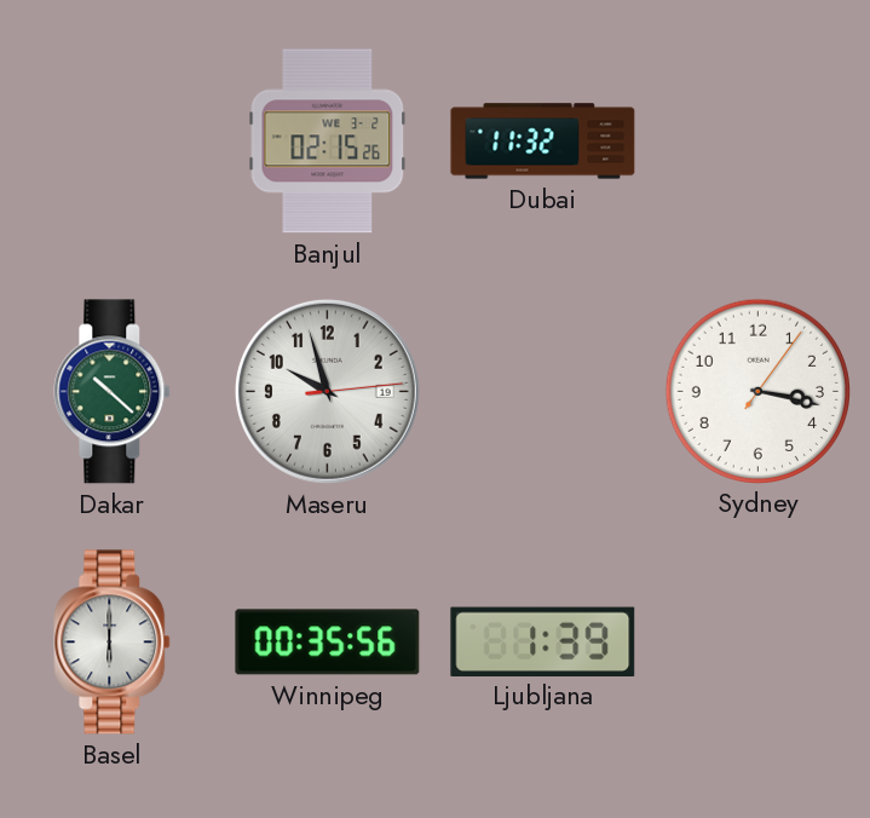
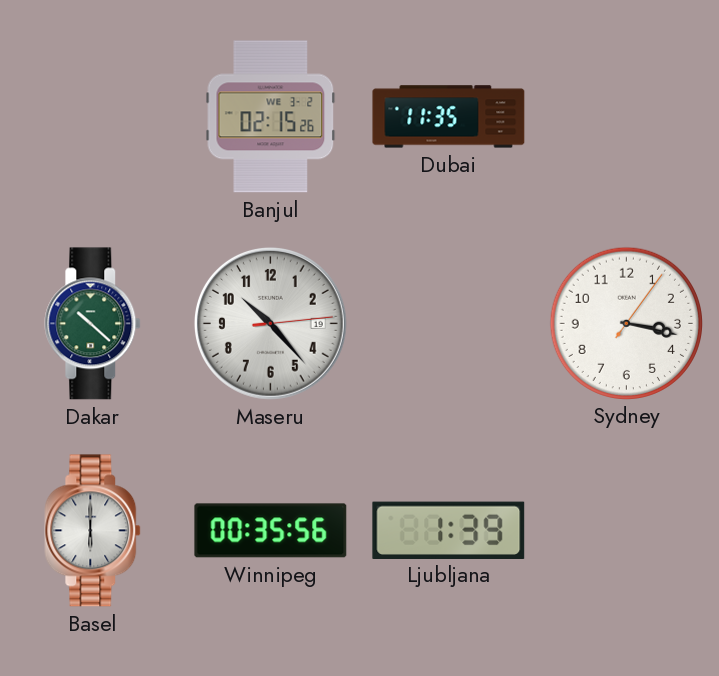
Dubai: 11:32 -> 11:35 (449, 117)
Maseru: 9:57 -> 10:23 (270, 323)
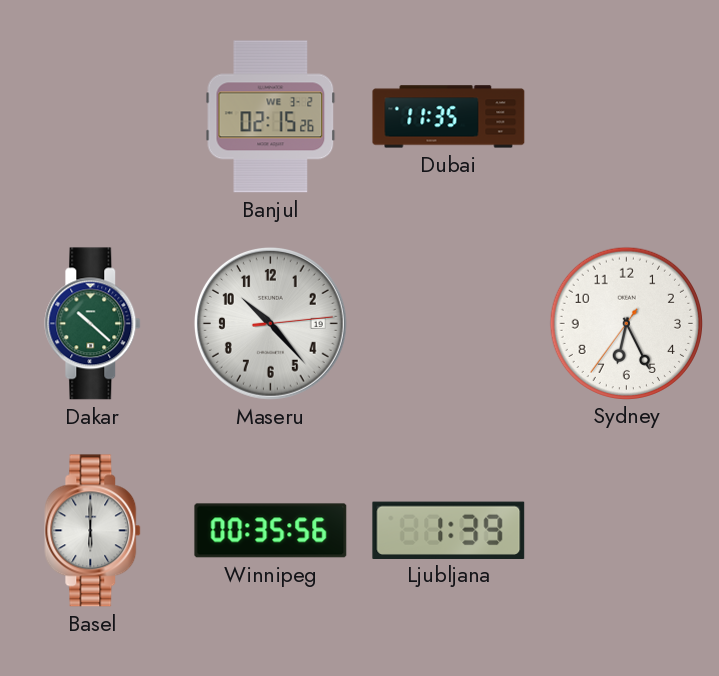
Sydney: 3:17 -> 6:25 (626, 323)
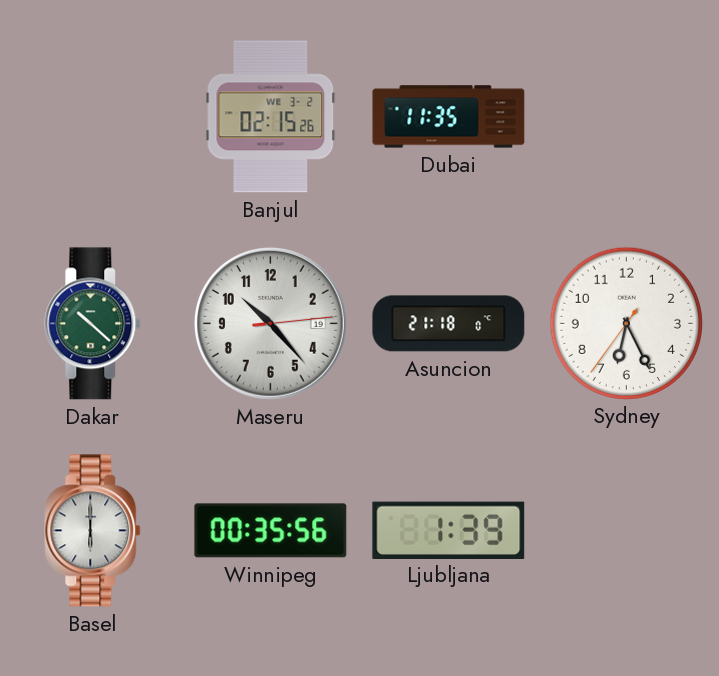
Asuncion: none -> 21:18 (449, 324)
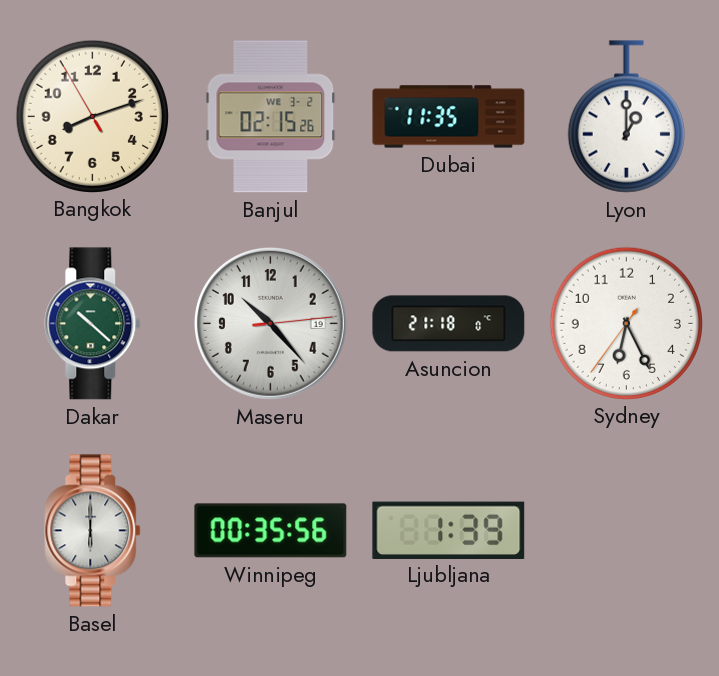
Bangkok: none -> 8:11 (92, 116)
Lyon: none -> 1:00 (626, 117)
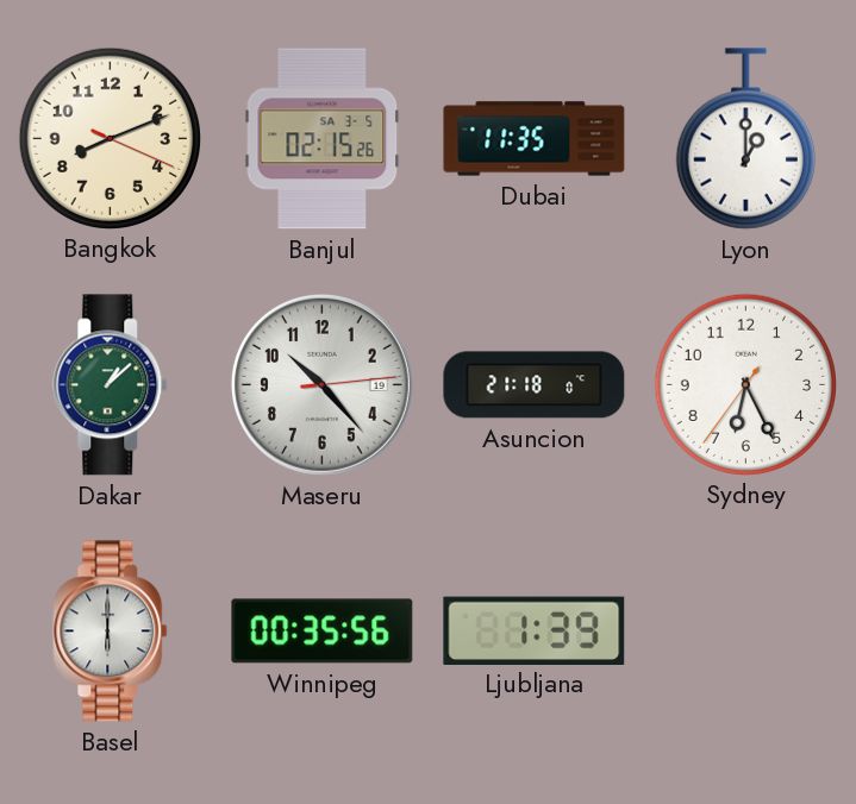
Bangkok: 8:11:55 -> 8:11:19 (110, 138)
Banjul date: WE 3-2 -> SA 3-5 (323, 139)
Dakar: 10:22 -> 1:08 (111, 385)
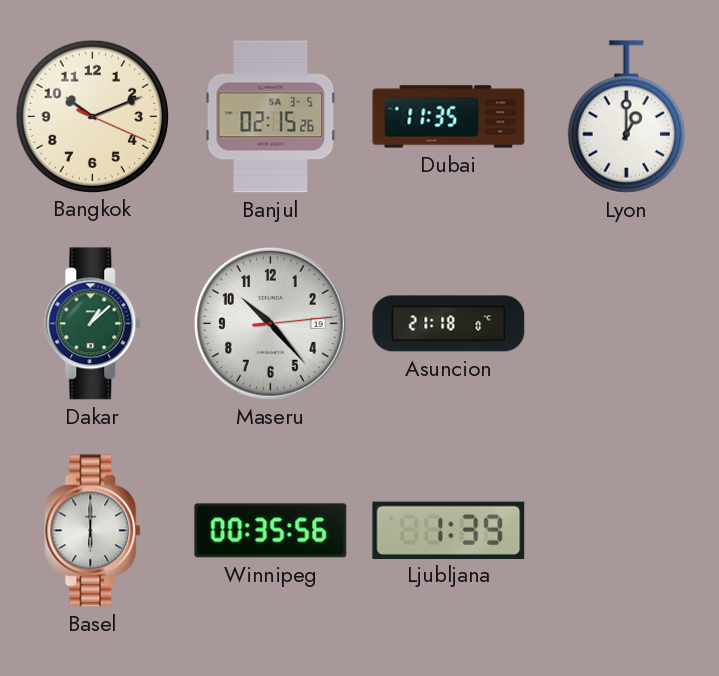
Bangkok: 8:11 -> 10:11 (92, 116)
Sydney: 6:25 -> none (745, 384)
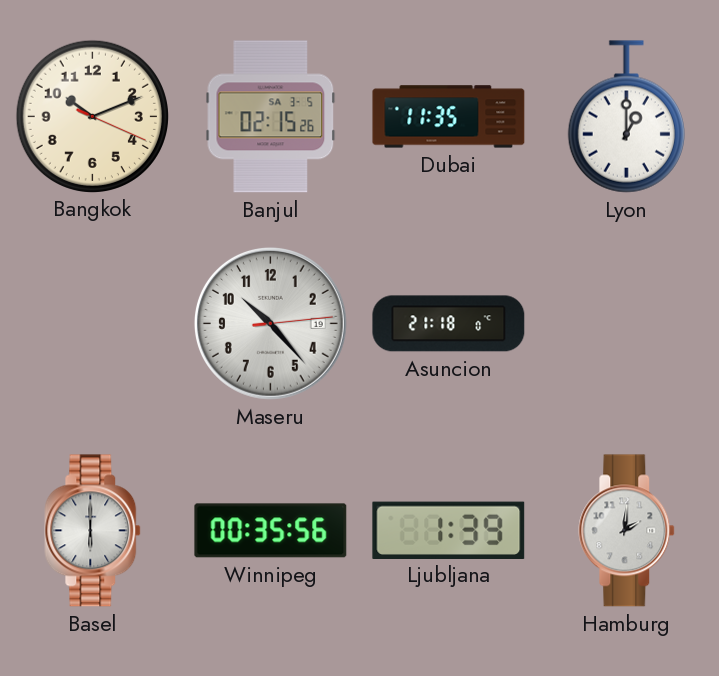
Dakar: 1:08 -> none (93, 324)
Hamburg: none -> 2:01 (627, 531)
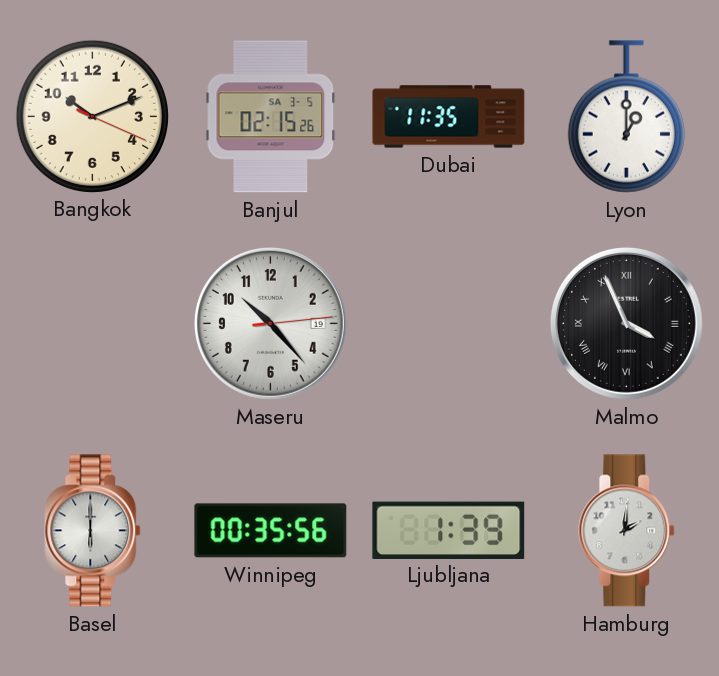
Asuncion: 21:18 -> none (449, 324)
Malmo: none -> 3:56 (626, 323)
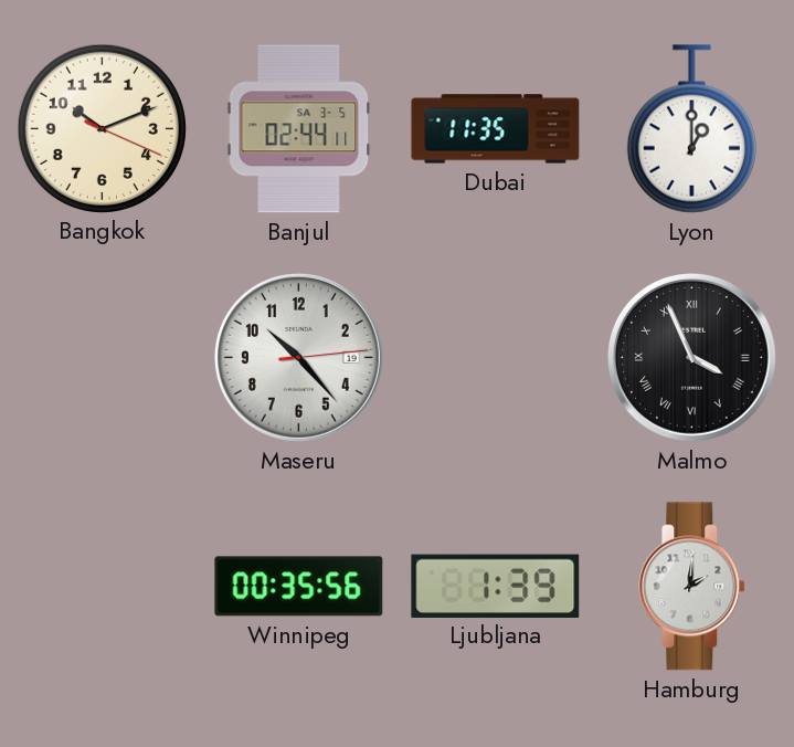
Banjul: 02:15 -> 02:44 (299, 129)
Basel: 6:00 -> none (93, 531)
